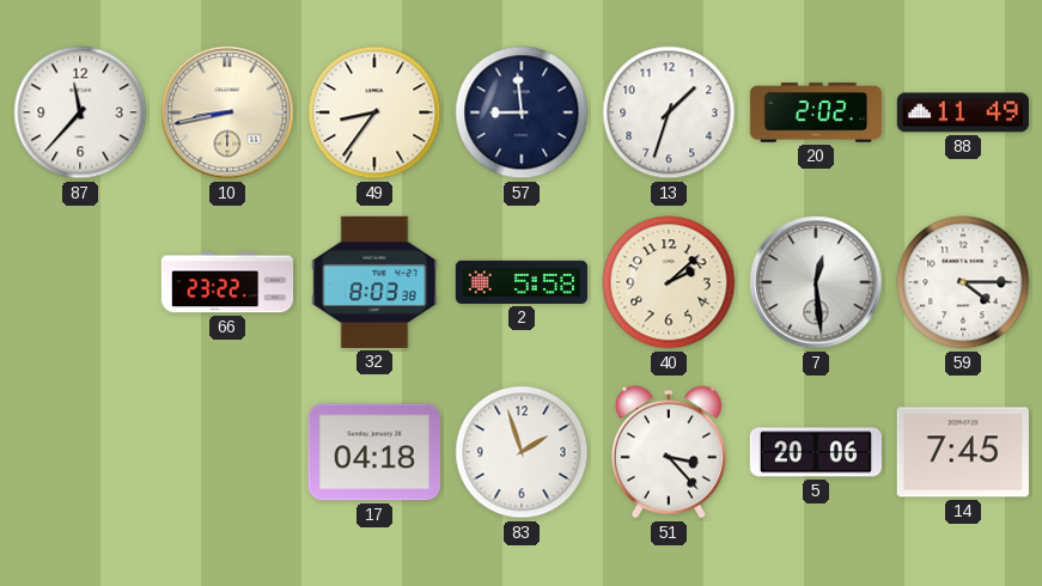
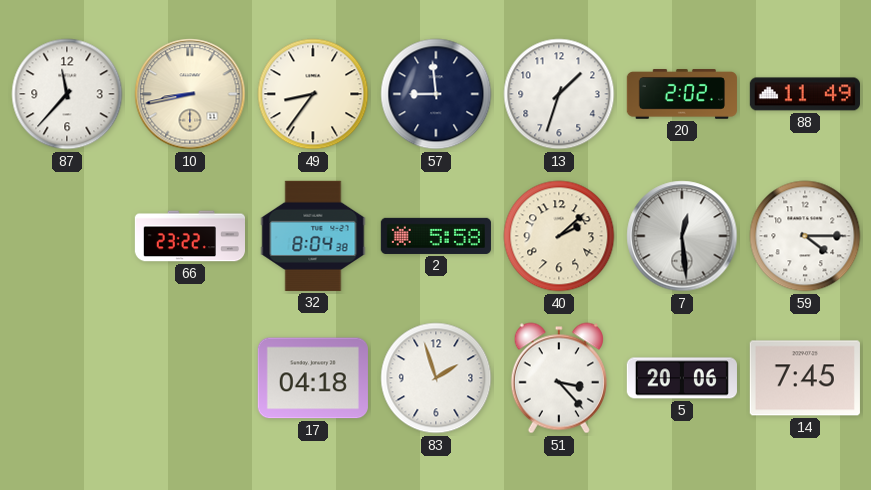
32: 8:03 -> 8:04 (313, 236)
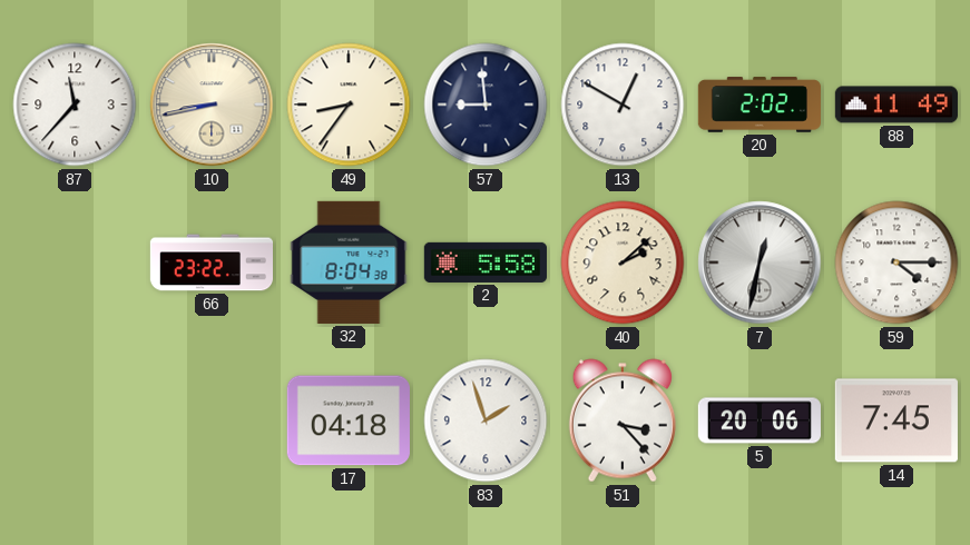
13: 1:33 -> 12:50 (623, 105)
7: 12:29 -> 12:32 (760, 262)
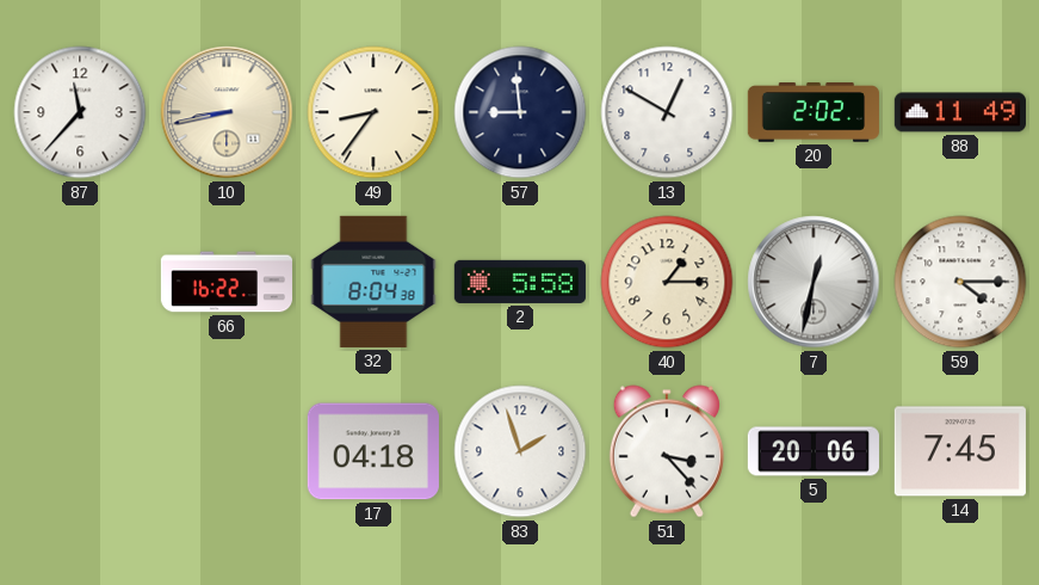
66: 23:22 -> 16:22 (225, 282)
40: 2:08 -> 1:15 (667, 282)
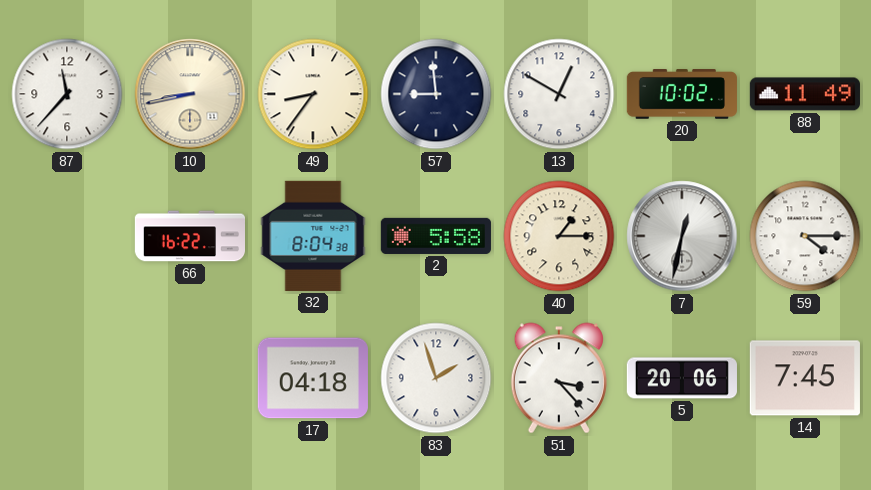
20: 2:02 -> 10:02 (682, 94)
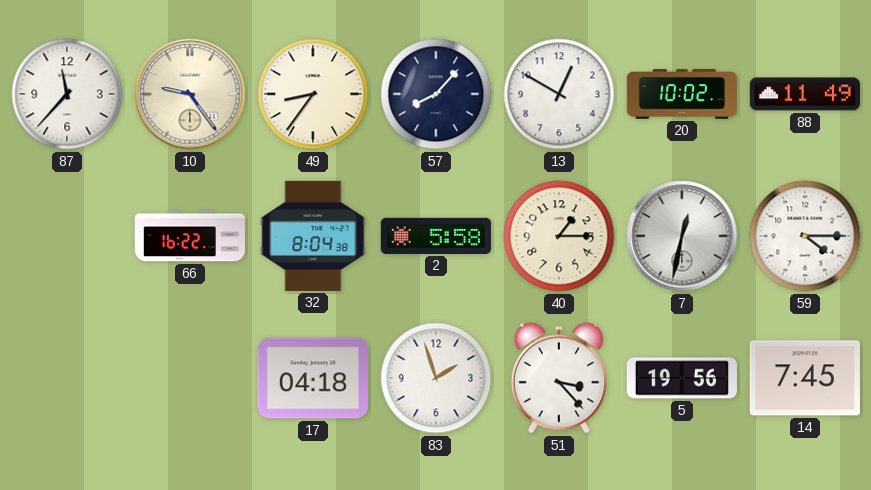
10: 8:43 -> 9:24 (190, 94)
57: 8:59 -> 8:07 (436, 94)
5: 20:06 -> 19:56 (682, 378)
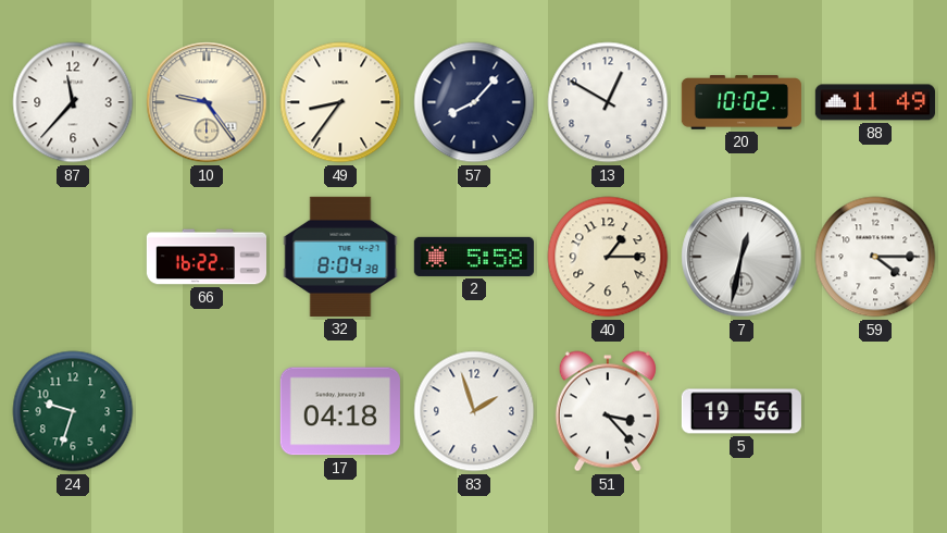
24: none -> 9:33 (73, 411)
14: 7:45 -> none (805, 378)
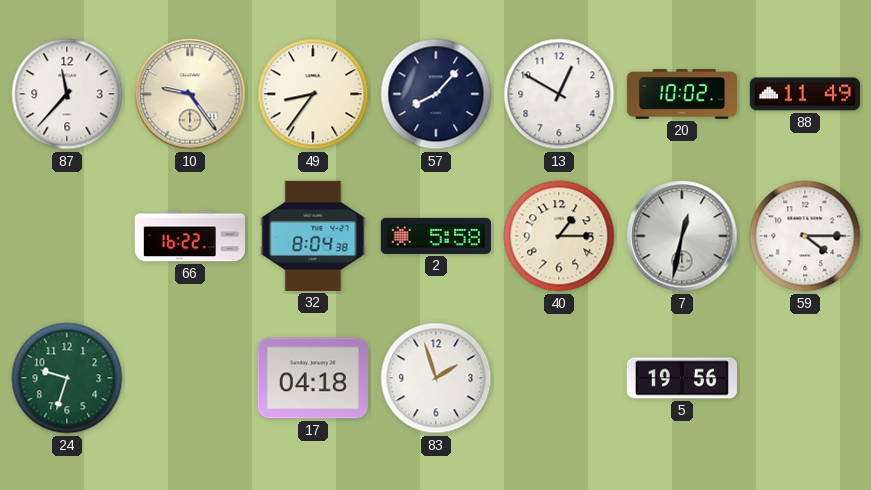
51: 3:23 -> none (608, 411)
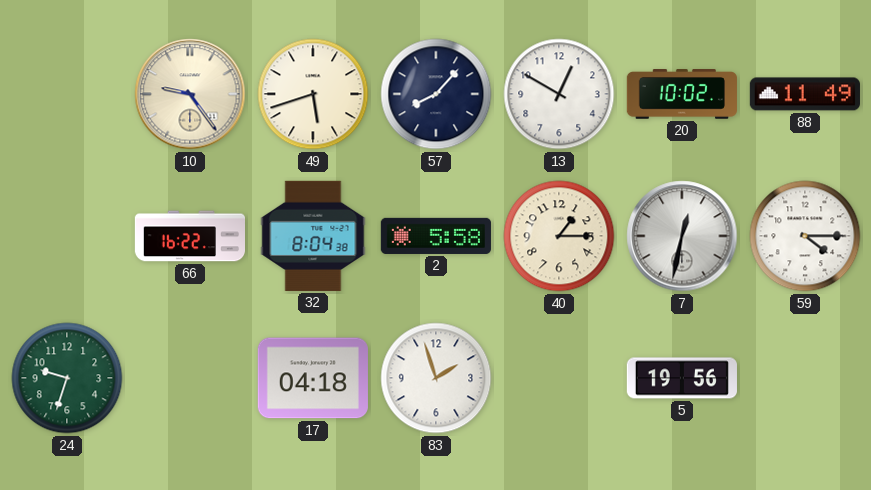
87: 11:37 -> none (67, 94)
49: 8:36 -> 5:42 (313, 94)
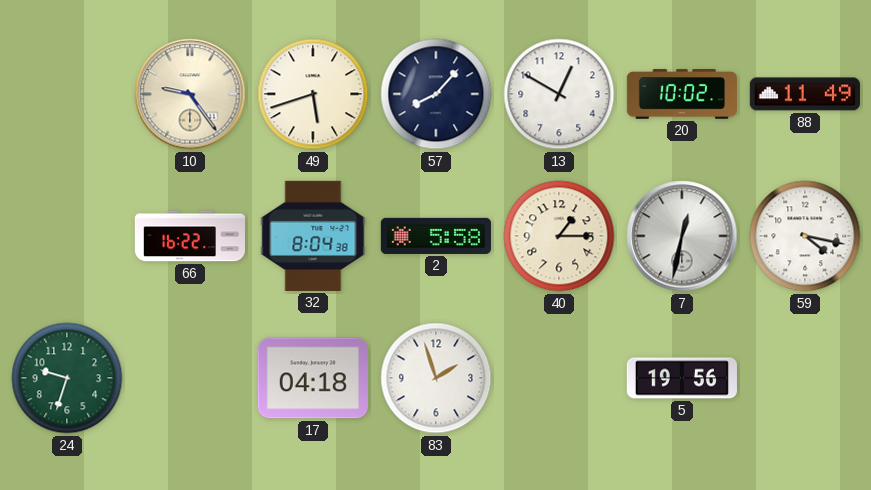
59: 4:15 -> 4:17 (805, 236)
